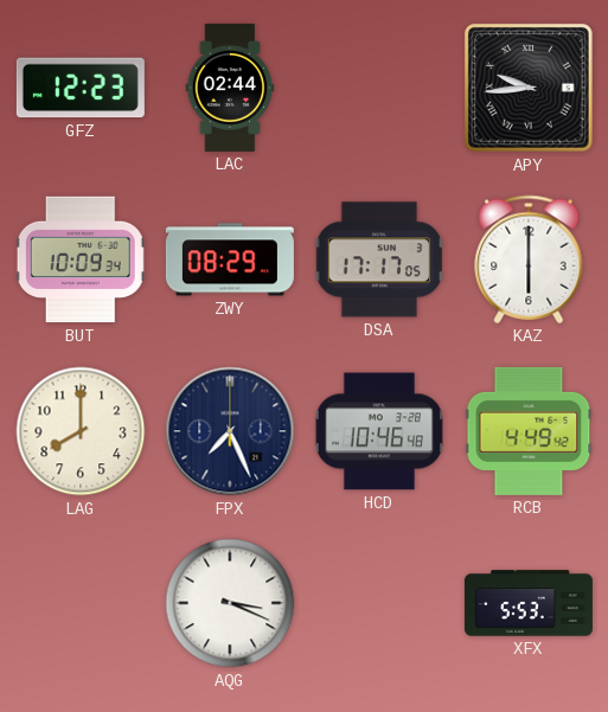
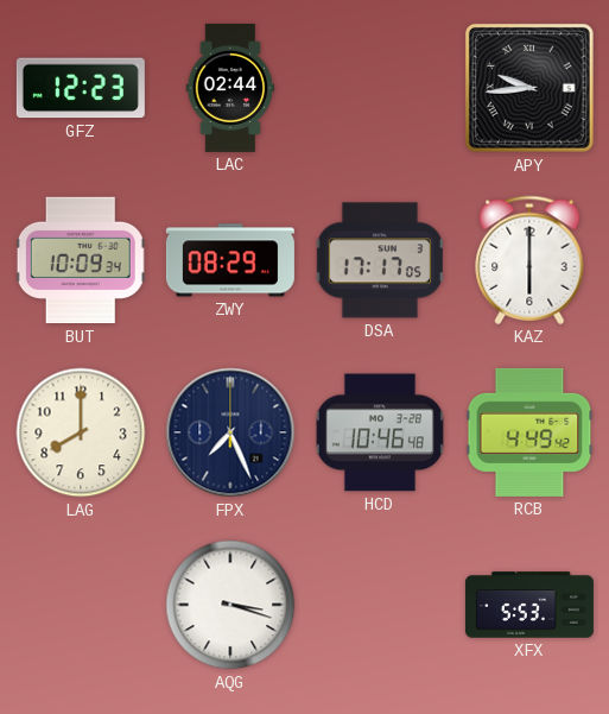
AQG: 3:19 -> 3:18 (230, 605)
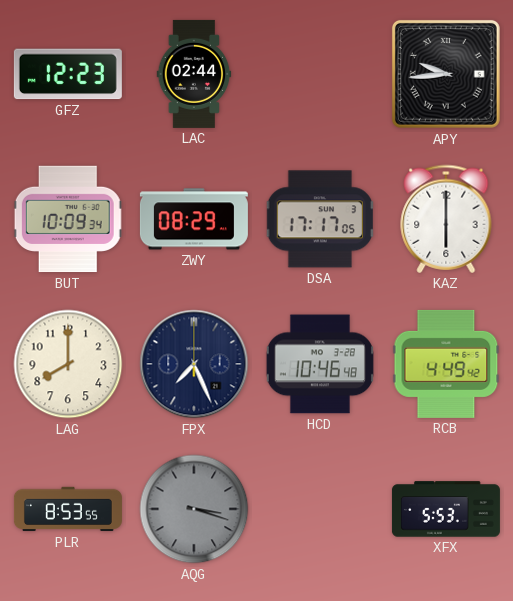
PLR: none -> 8:53 (68, 509)
AQG dial: white -> grey (194, 509)
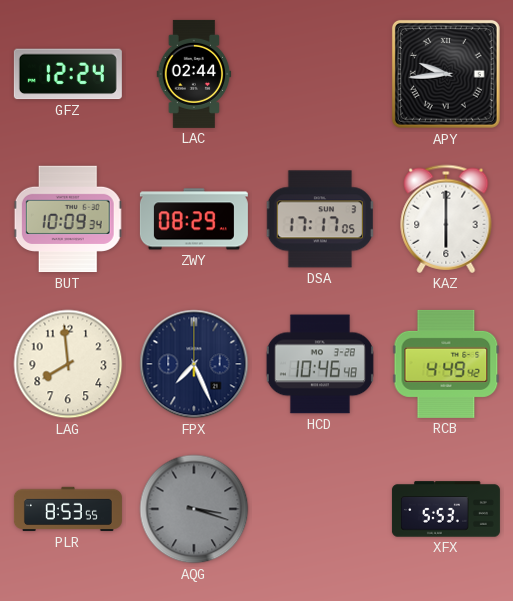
GFZ: 12:23 -> 12:24 (68, 74)
LAG: 8:00 -> 7:59 (68, 364)
